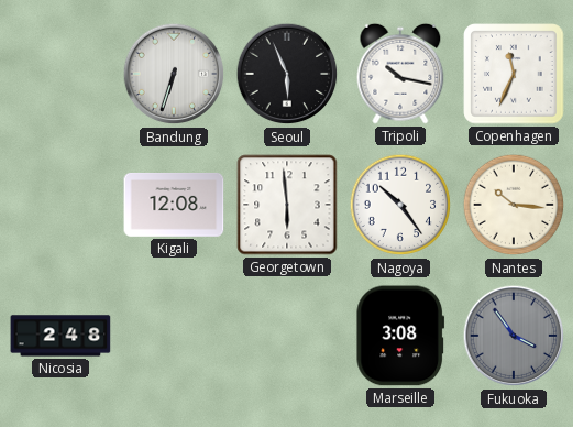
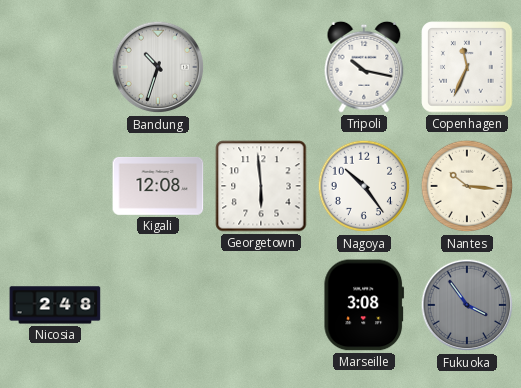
Bandung: 6:33 -> 10:33 (158, 67)
Seoul: 5:56 -> none (287, 74)
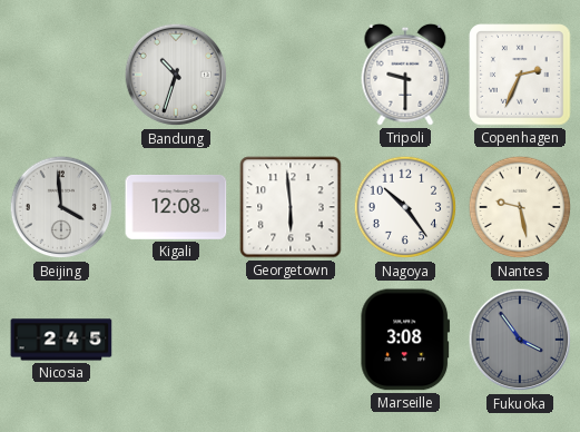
Tripoli: 10:17 -> 9:30 (405, 75)
Copenhagen: 11:34 -> 2:34 (520, 75)
Beijing: none -> 3:59 (61, 207)
Nantes: 10:16 -> 9:28 (520, 207)
Nicosia: 2:48 -> 2:45 (61, 340)
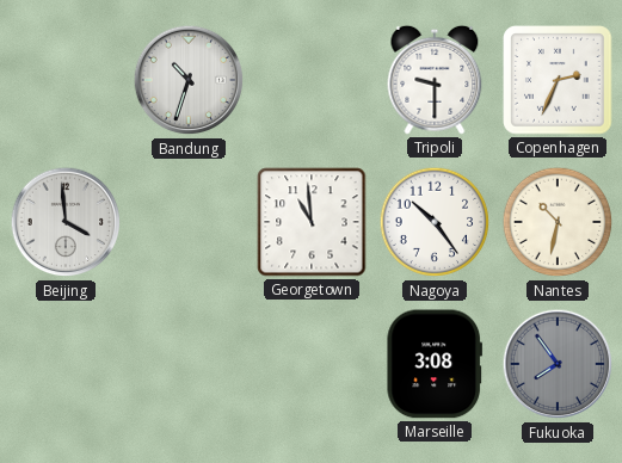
Kigali: 12:08 -> none (176, 207)
Georgetown: 5:59 -> 10:59 (312, 222)
Nantes: 9:28 -> 10:32 (558, 222)
Nicosia: 2:45 -> none (61, 340)
Fukuoka: 3:54 -> 7:54 (558, 364)
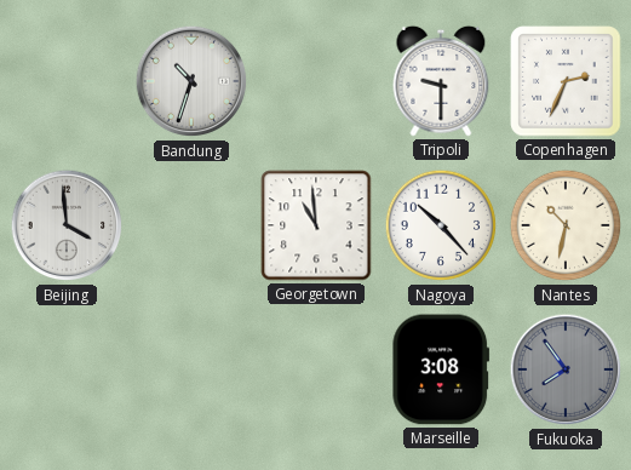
Nagoya: 10:24 -> 10:23 (441, 225)
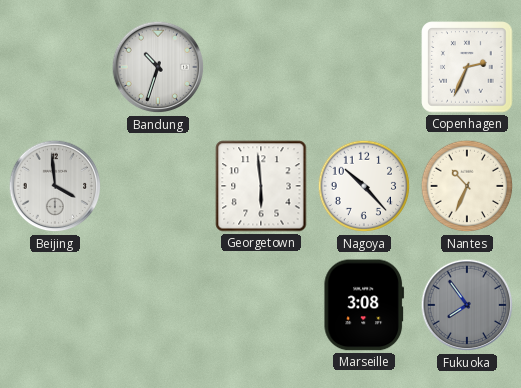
Tripoli: 9:30 -> none (441, 81)
Georgetown: 10:59 -> 5:59 (261, 186)
Nantes: 10:32 -> 10:34 (467, 186)
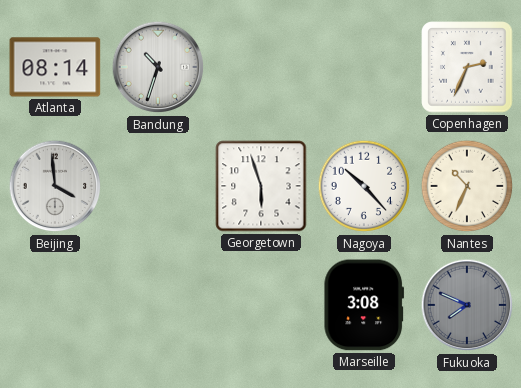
Atlanta: none -> 08:14 (55, 67)
Georgetown: 5:59 -> 5:57 (261, 186)
Fukuoka: 7:54 -> 7:49 (467, 305)
